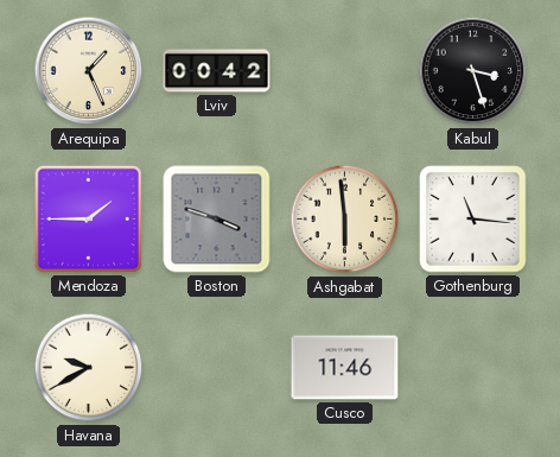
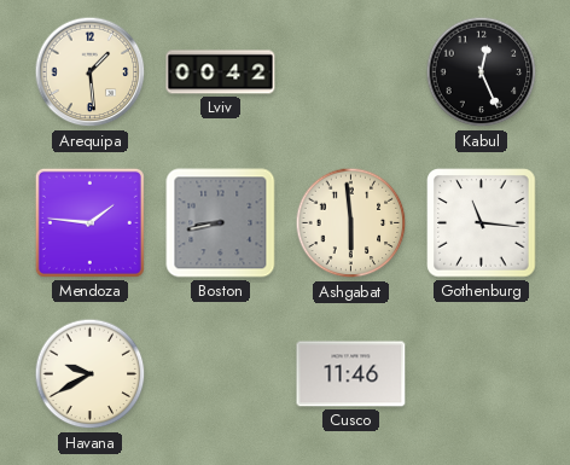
Arequipa: 1:26 -> 1:29 (91, 72)
Kabul: 3:27 -> 12:26 (482, 72)
Mendoza: 1:45 -> 1:46 (89, 222)
Boston: 3:48 -> 8:43 (221, 223)
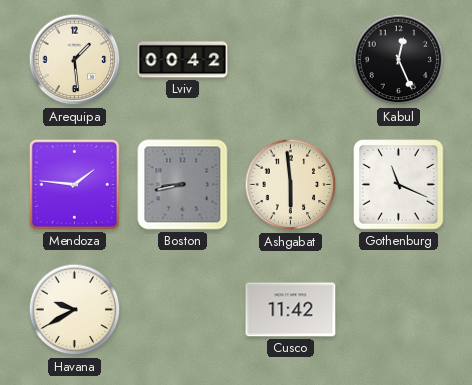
Gothenburg: 11:16 -> 11:19 (399, 185)
Cusco: 11:46 -> 11:42 (291, 310)
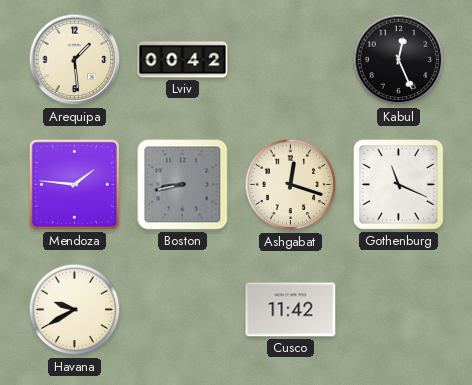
Ashgabat: 5:59 -> 12:18 (291, 185)
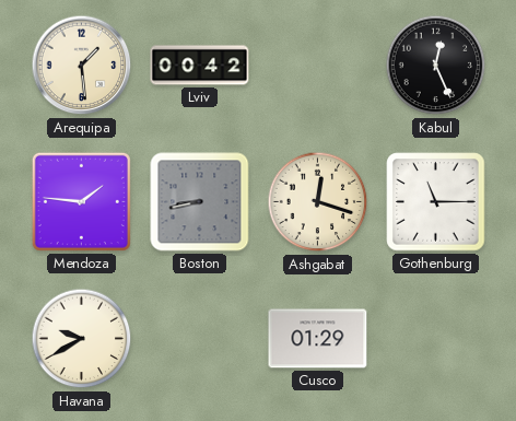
Gothenburg: 11:19 -> 11:15 (436, 202)
Cusco: 11:42 -> 01:29 (318, 339)
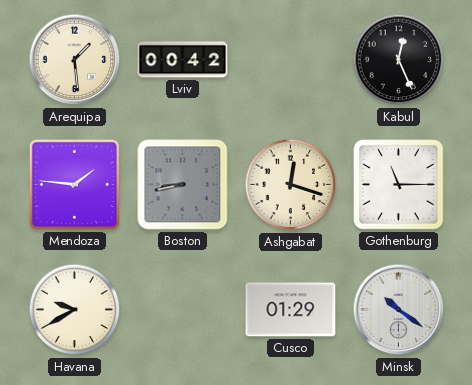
Minsk: none -> 10:21 (399, 310)
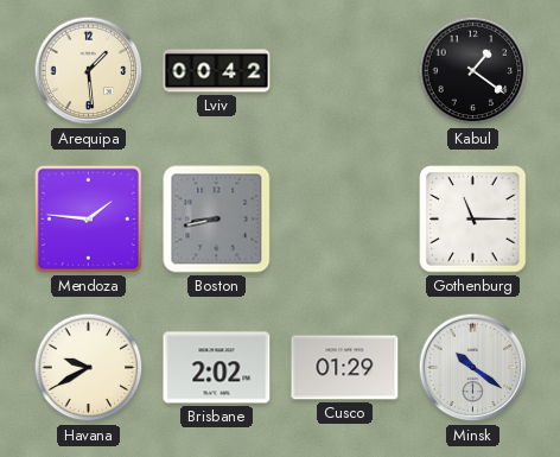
Kabul: 12:26 -> 1:21 (473, 71)
Ashgabat: 12:18 -> none (291, 185)
Brisbane: none -> 2:02 (217, 368)
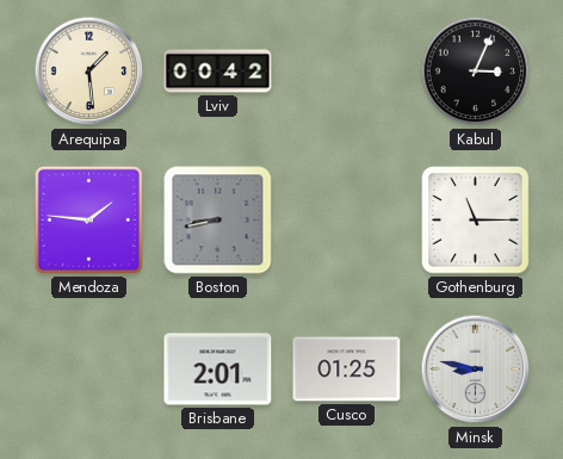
Kabul: 1:21 -> 3:04 (476, 72)
Havana: 9:40 -> none (89, 368)
Brisbane: 2:02 -> 2:01 (218, 370)
Cusco: 01:29 -> 01:25 (347, 370)
Minsk: 10:21 -> 8:47 (476, 370)
